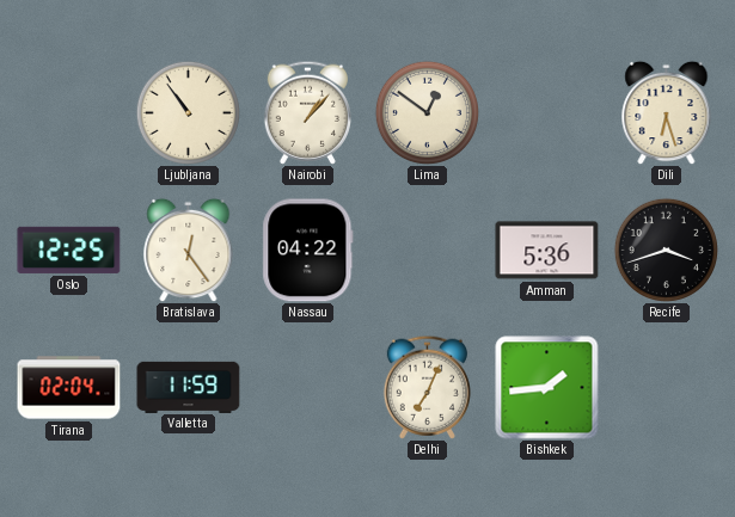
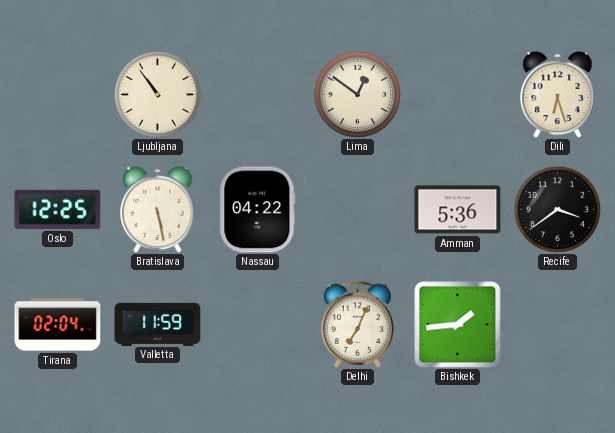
Nairobi: 1:07 -> none (307, 112)
Bratislava: 12:24 -> 5:28 (158, 209)
Recife: 3:42 -> 3:39 (557, 209)
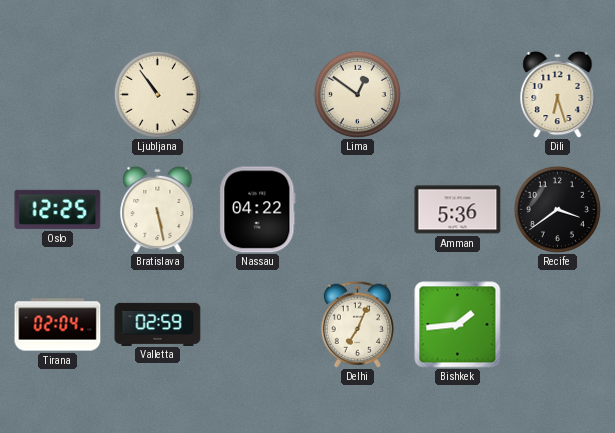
Valletta: 11:59 -> 02:59 (158, 324)
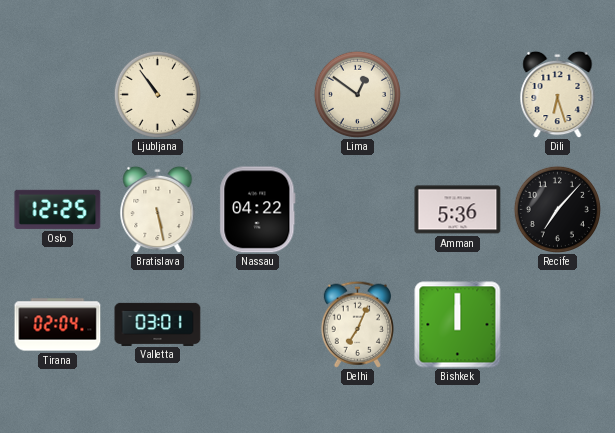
Recife: 3:39 -> 7:07 (557, 209)
Valletta: 02:59 -> 03:01 (158, 324)
Bishkek: 1:44 -> 12:00 (458, 325)
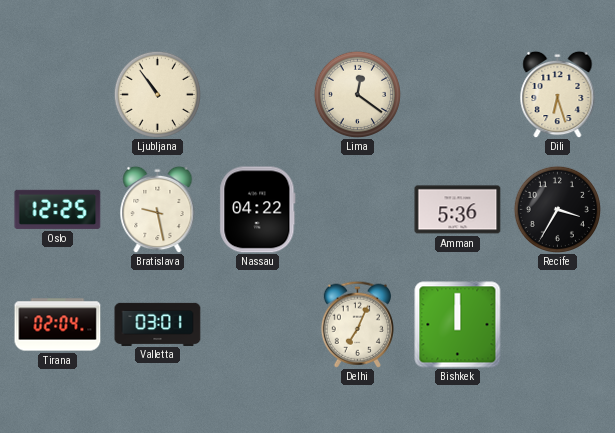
Lima: 12:51 -> 12:21 (357, 94)
Bratislava: 5:28 -> 9:28 (158, 209)
Recife: 7:07 -> 3:35 (557, 209)
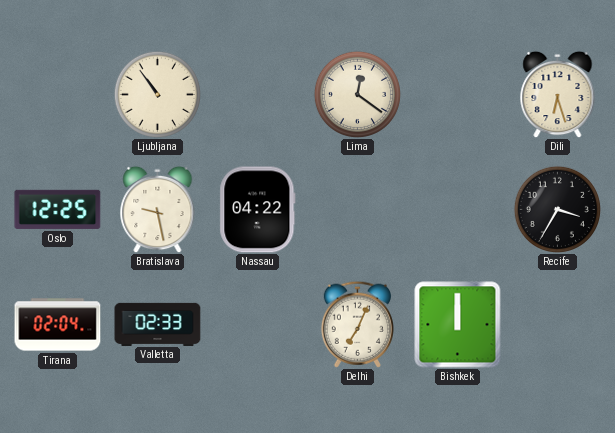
Amman: 5:36 -> none (458, 210)
Valletta: 03:01 -> 02:33 (158, 324)
